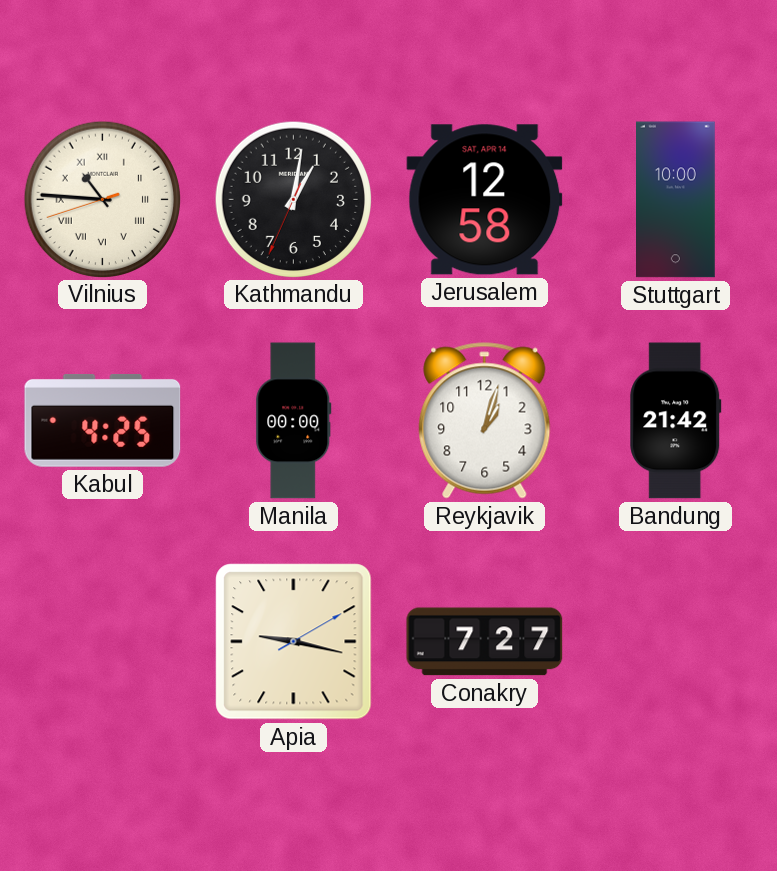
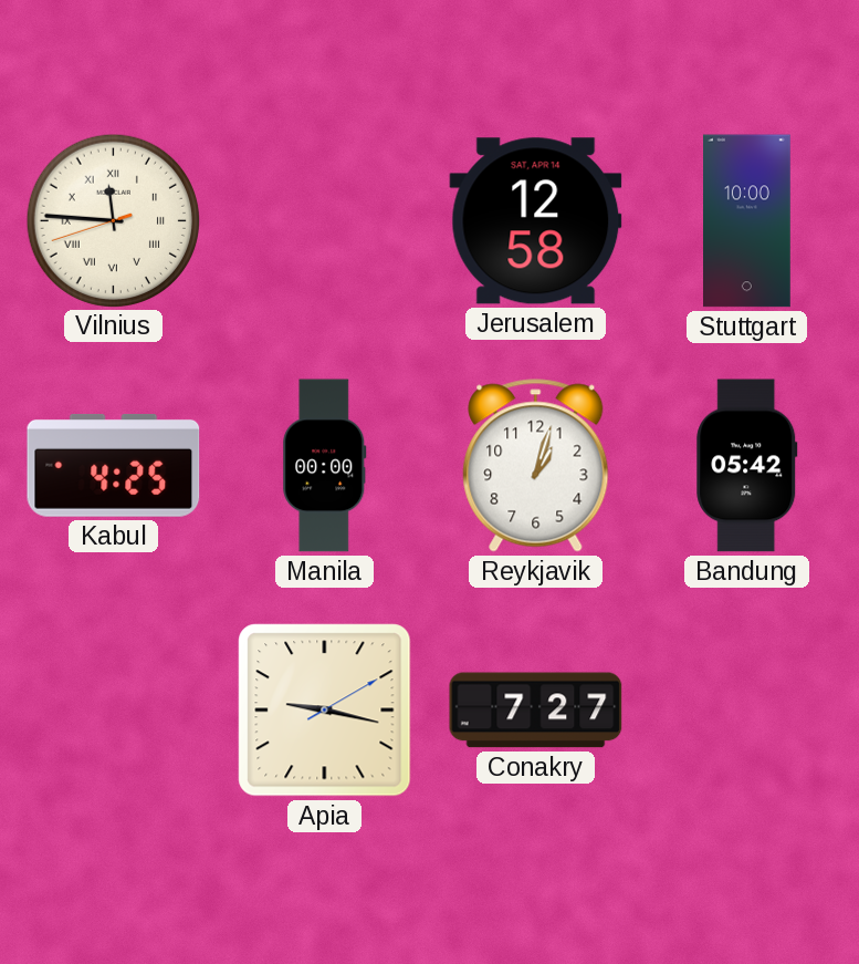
Vilnius: 10:45 -> 11:45 (113, 220)
Kathmandu: 1:01 -> none (293, 199)
Bandung: 21:42 -> 05:42 (747, 466)
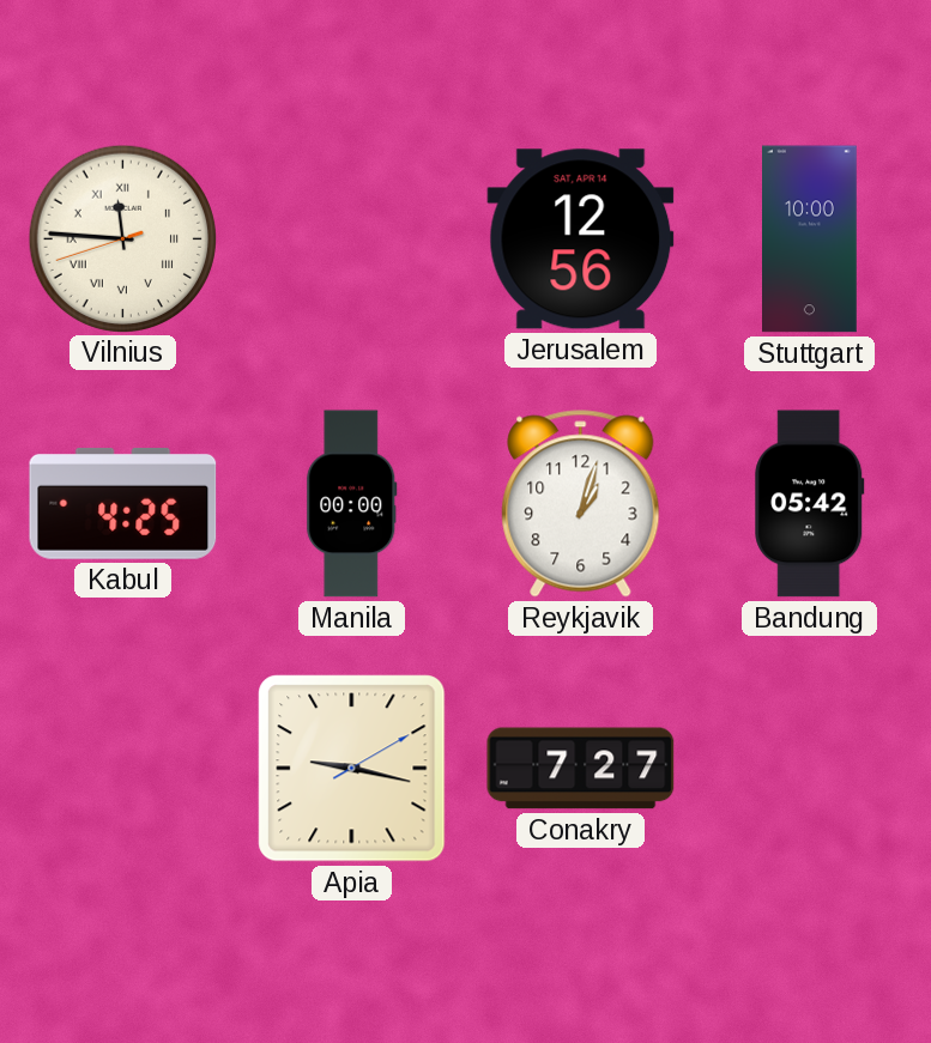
Jerusalem: 12:58 -> 12:56 (581, 239)
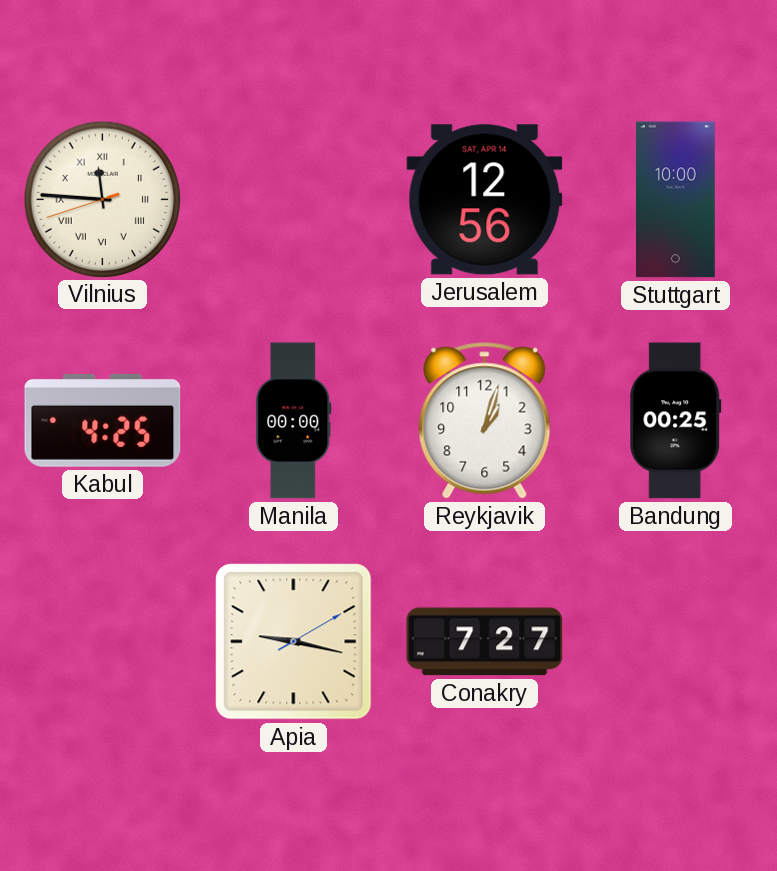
Bandung: 05:42 -> 00:25 (676, 421)
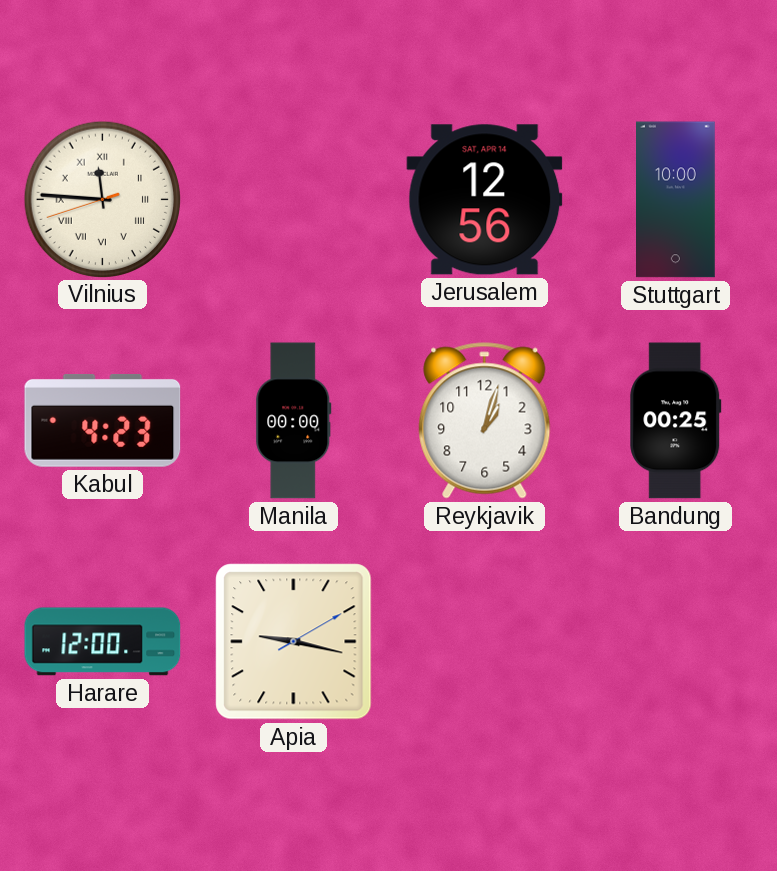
Kabul: 4:25 -> 4:23 (103, 420)
Harare: none -> 12:00 (103, 642)
Conakry: 7:27 -> none (485, 642)
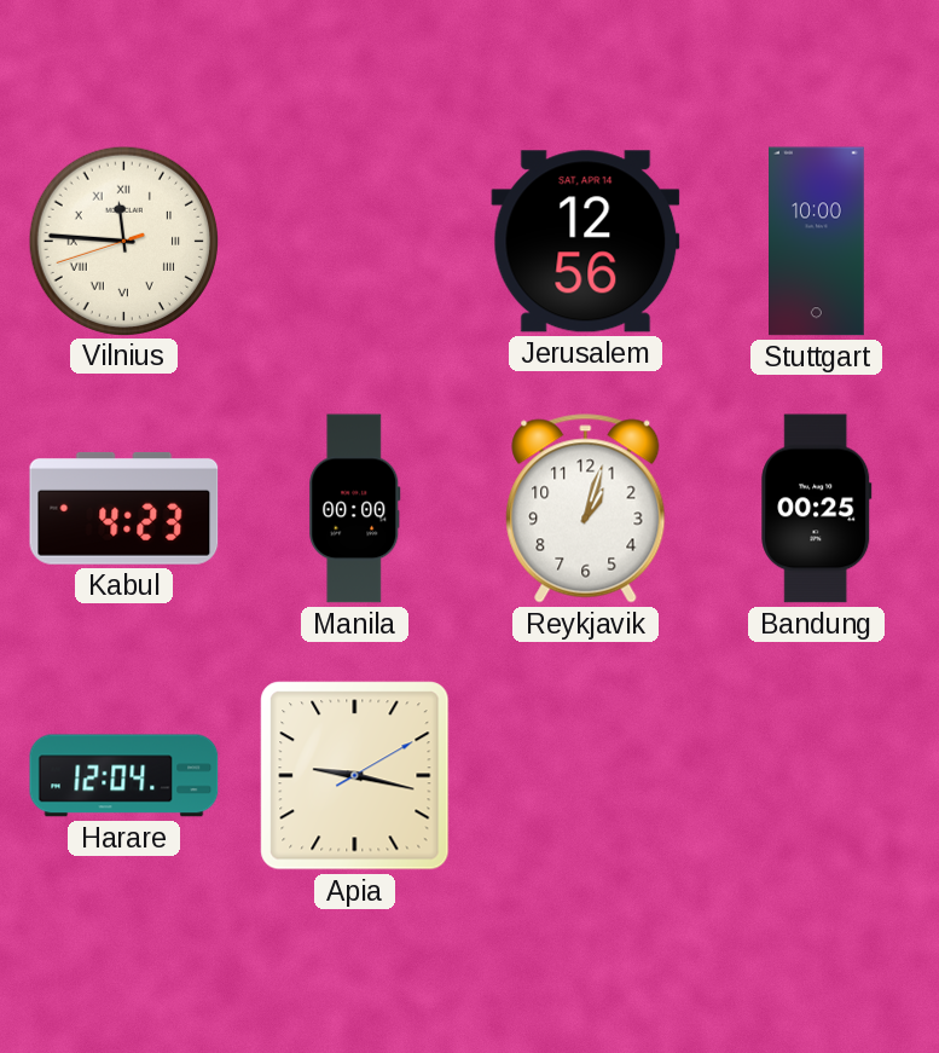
Harare: 12:00 -> 12:04 (124, 776)
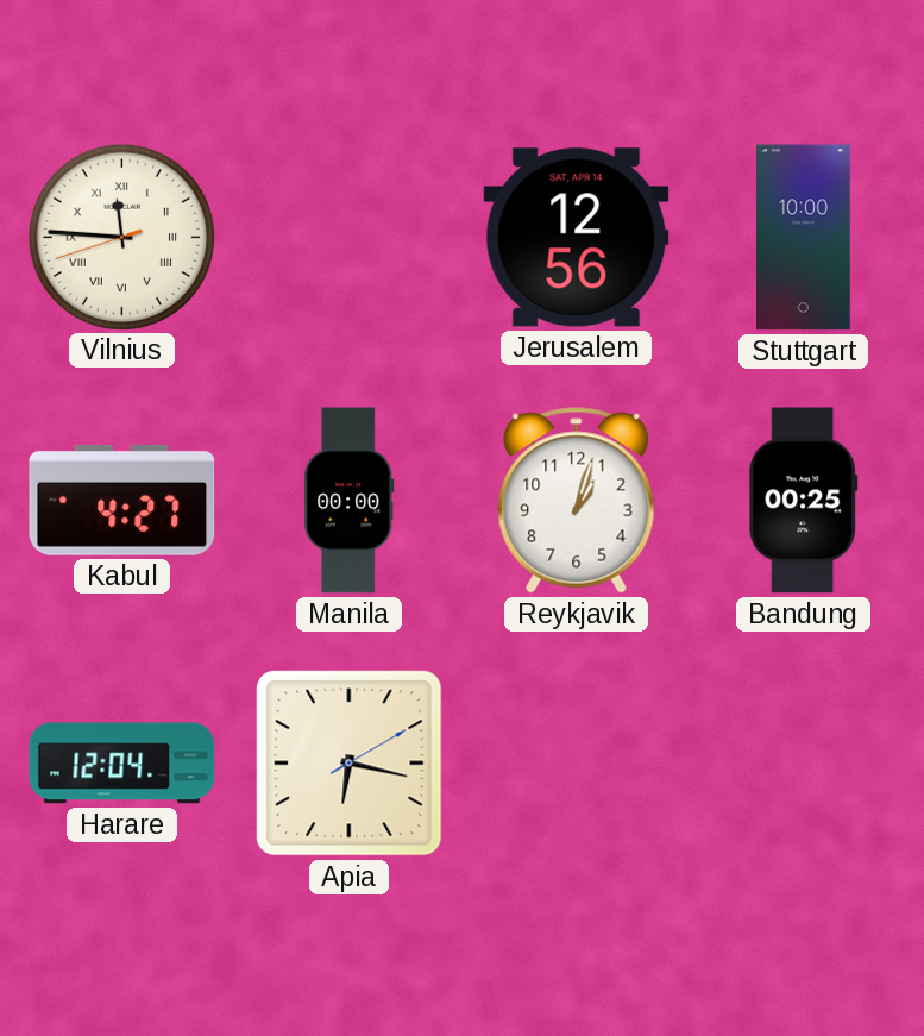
Kabul: 4:23 -> 4:27 (122, 500)
Apia: 9:17 -> 6:17 (350, 764)
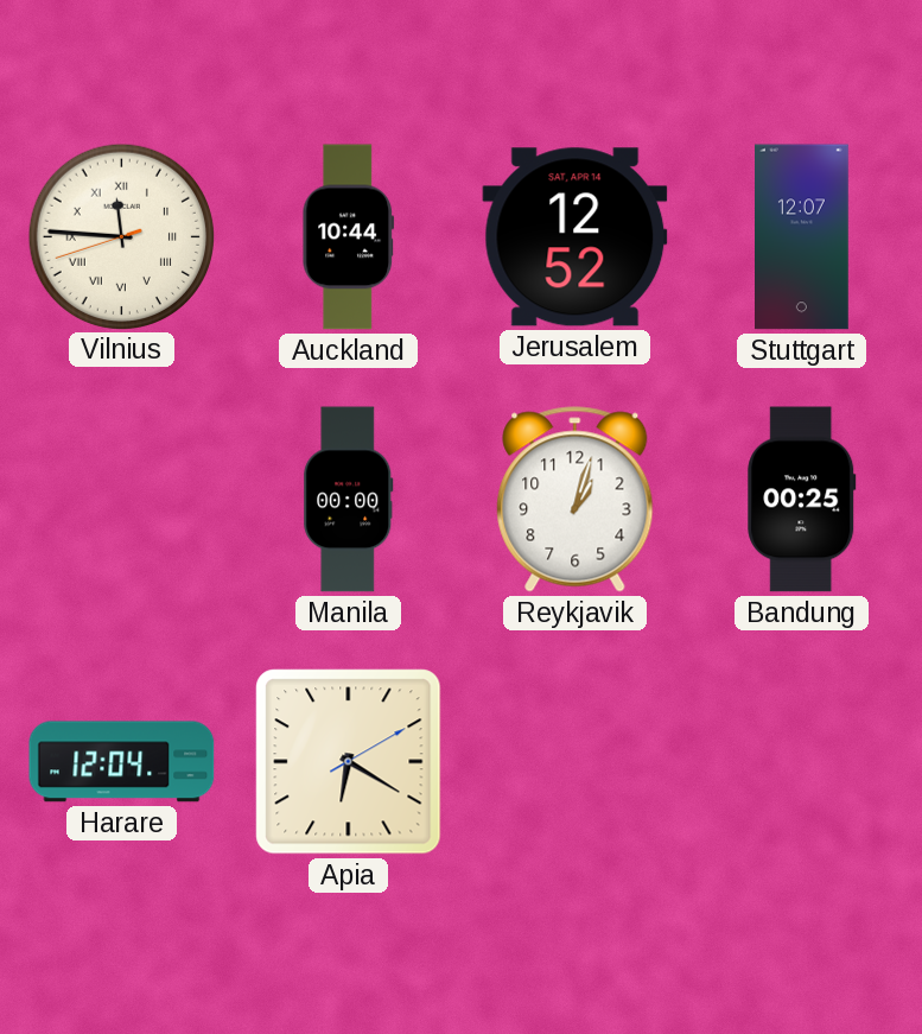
Auckland: none -> 10:44 (349, 237)
Jerusalem: 12:56 -> 12:52 (576, 237)
Stuttgart: 10:00 -> 12:07 (802, 237)
Kabul: 4:27 -> none (122, 500)
Apia: 6:17 -> 6:20 (349, 762)
